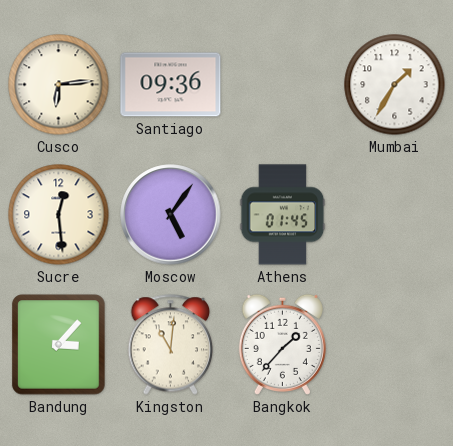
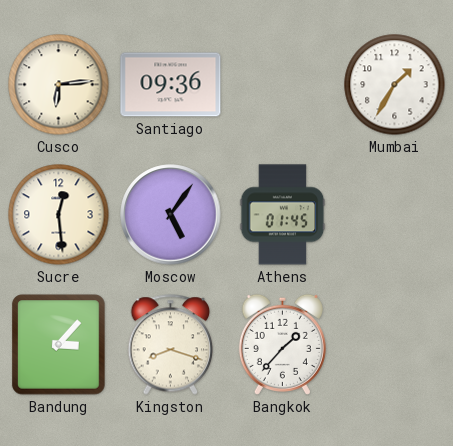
Kingston: 11:01 -> 8:18 (171, 345)
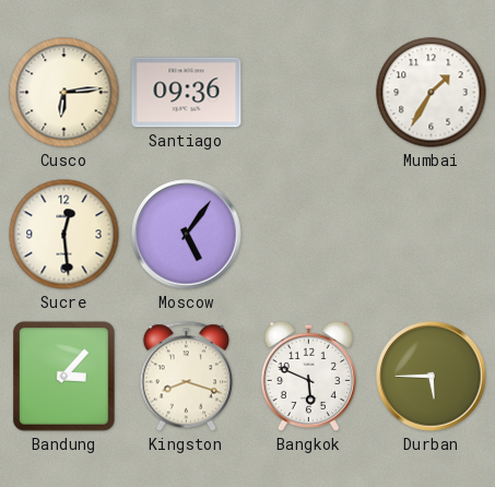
Athens: 01:45 -> none (283, 215)
Bangkok: 1:37 -> 5:49 (308, 376)
Durban: none -> 5:45 (432, 377)
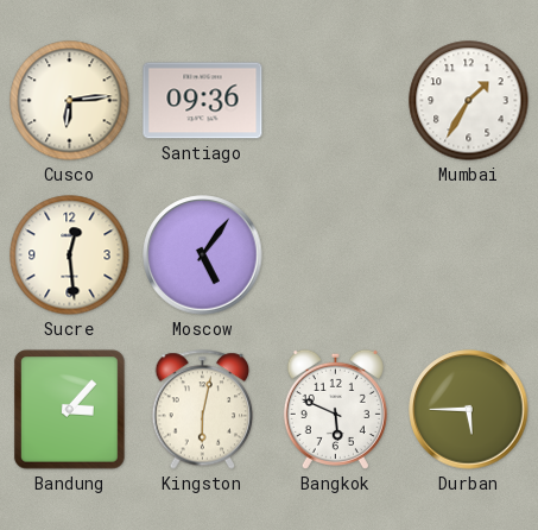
Kingston: 8:18 -> 6:02 (203, 410)
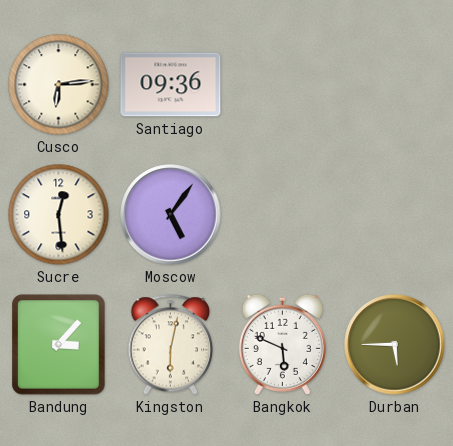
Mumbai: 1:35 -> none (469, 101)
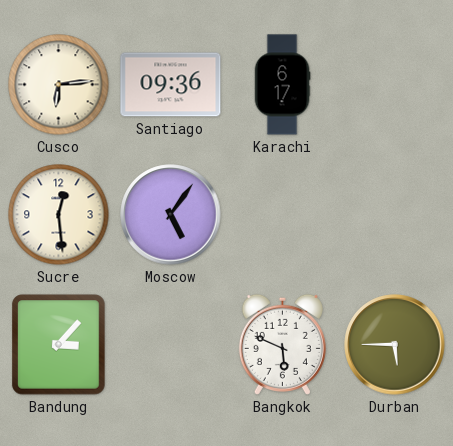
Karachi: none -> 6:17 (282, 85)
Kingston: 6:02 -> none (171, 345)
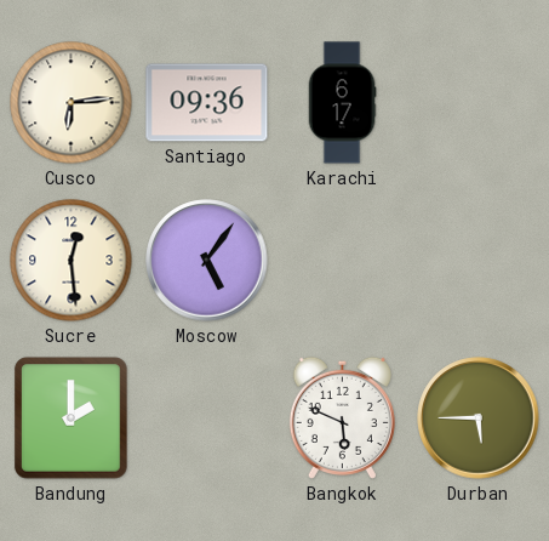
Bandung: 3:07 -> 2:00 (72, 418)
